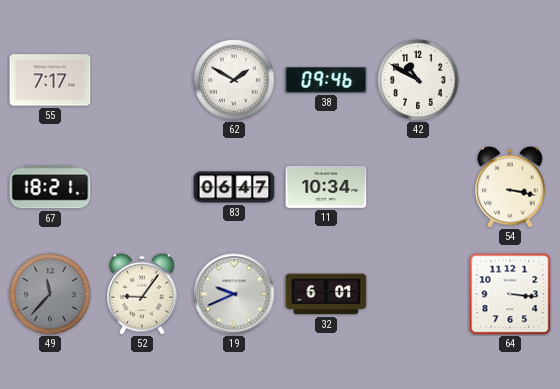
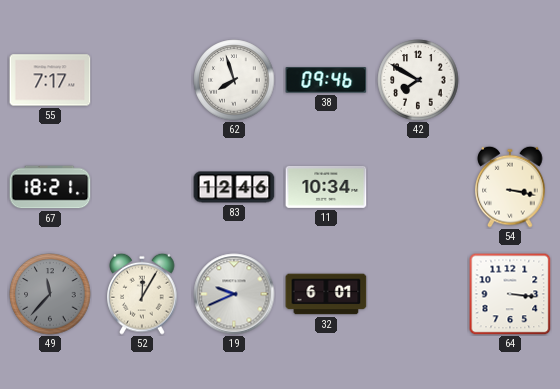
62: 1:50 -> 7:57 (234, 80)
42: 10:50 -> 7:50 (418, 80)
83: 06:47 -> 12:46 (234, 187)
52: 9:06 -> 12:05 (142, 294)
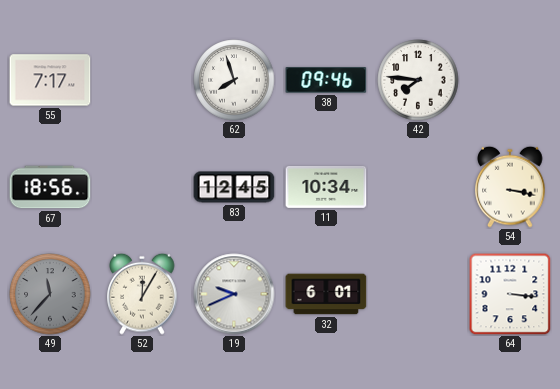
42: 7:50 -> 7:46 (418, 80)
67: 18:21 -> 18:56 (50, 187)
83: 12:46 -> 12:45 (234, 187)
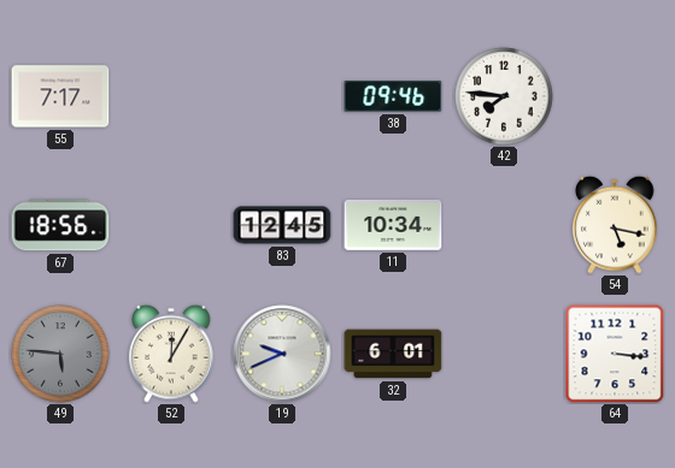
62: 7:57 -> none (234, 80)
54: 3:17 -> 5:17 (615, 225)
49: 11:37 -> 5:46 (60, 354)
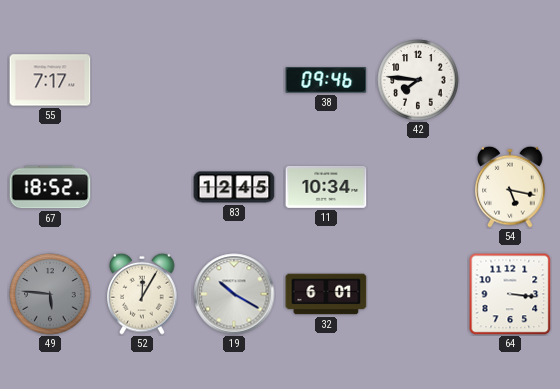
67: 18:56 -> 18:52 (50, 187)
19: 9:41 -> 10:20 (234, 294)
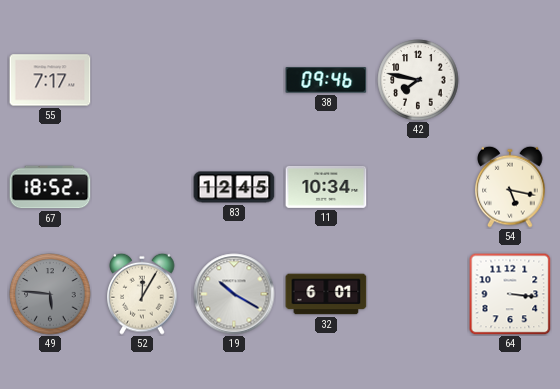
42: 7:46 -> 7:47 (418, 80)
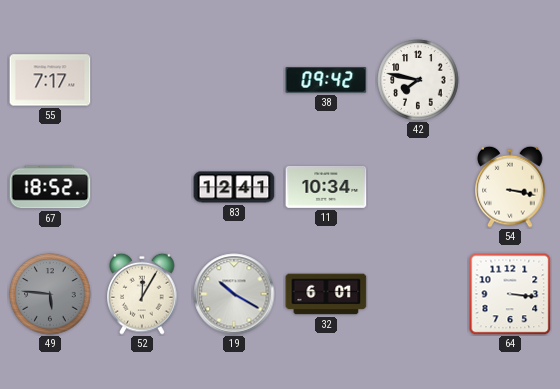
38: 09:46 -> 09:42 (326, 80)
83: 12:45 -> 12:41 (234, 187)
54: 5:17 -> 3:17 (510, 187)
